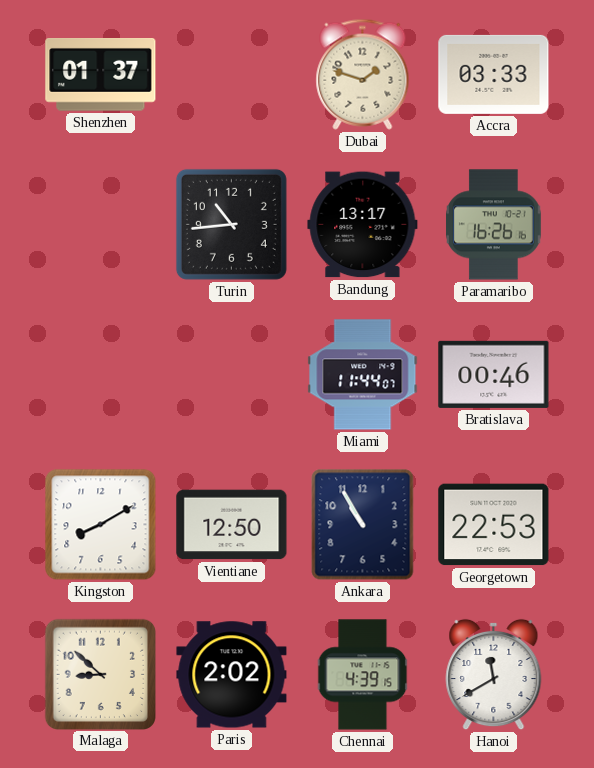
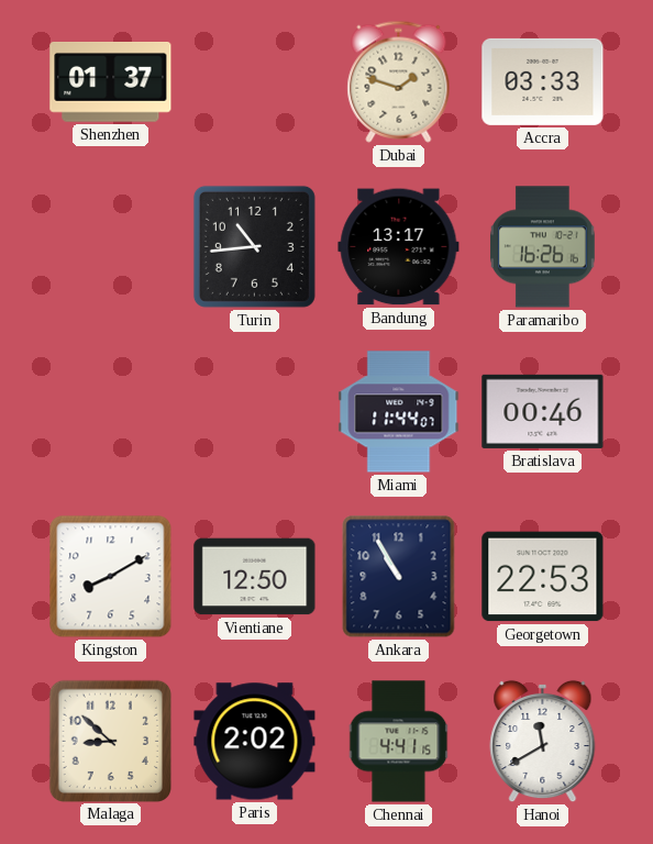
Chennai: 4:39 -> 4:41 (399, 742)
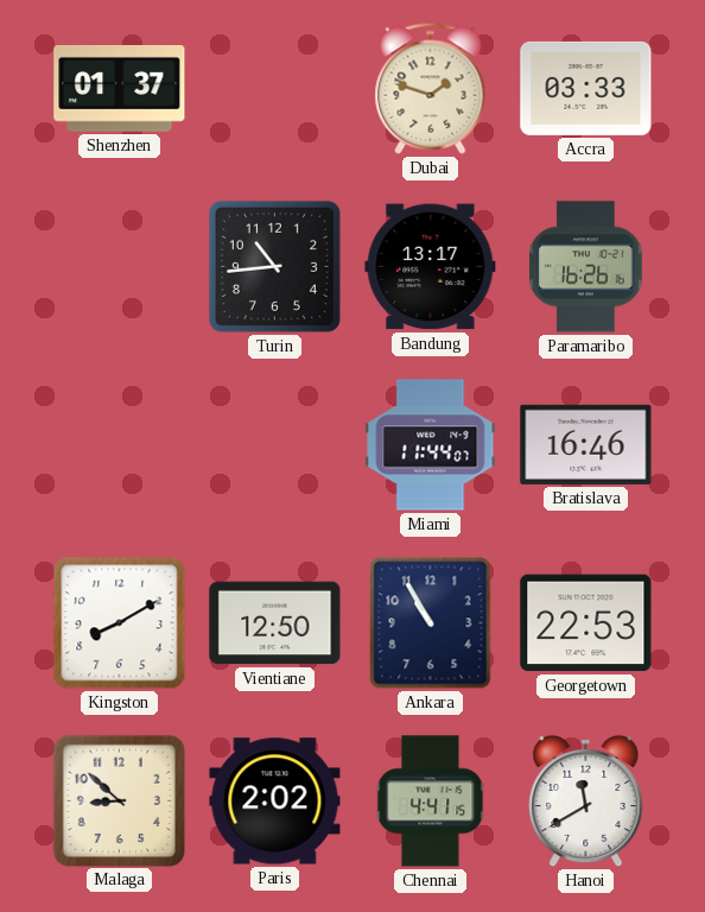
Bratislava: 00:46 -> 16:46 (586, 444)
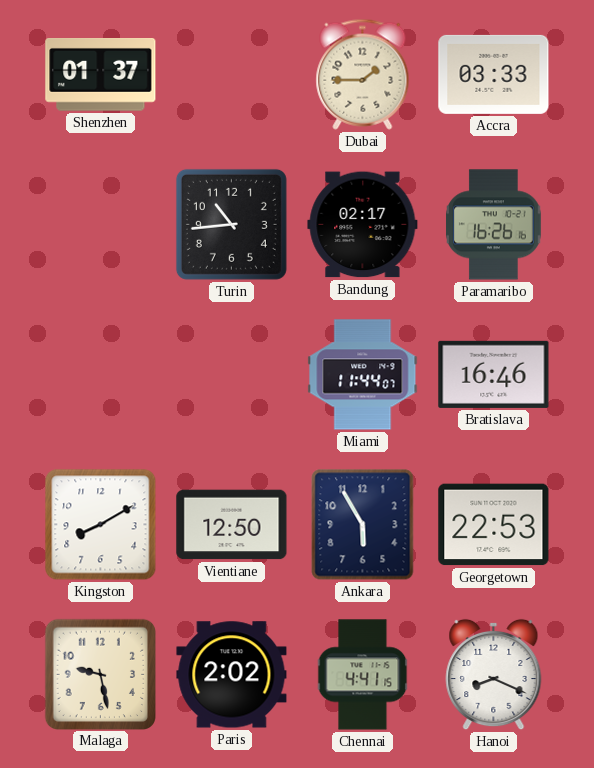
Dubai: 1:48 -> 1:45 (363, 74)
Bandung: 13:17 -> 02:17 (363, 225)
Ankara: 10:55 -> 5:55 (363, 525)
Malaga: 8:52 -> 9:28 (100, 674)
Hanoi: 11:40 -> 8:19 (494, 675)
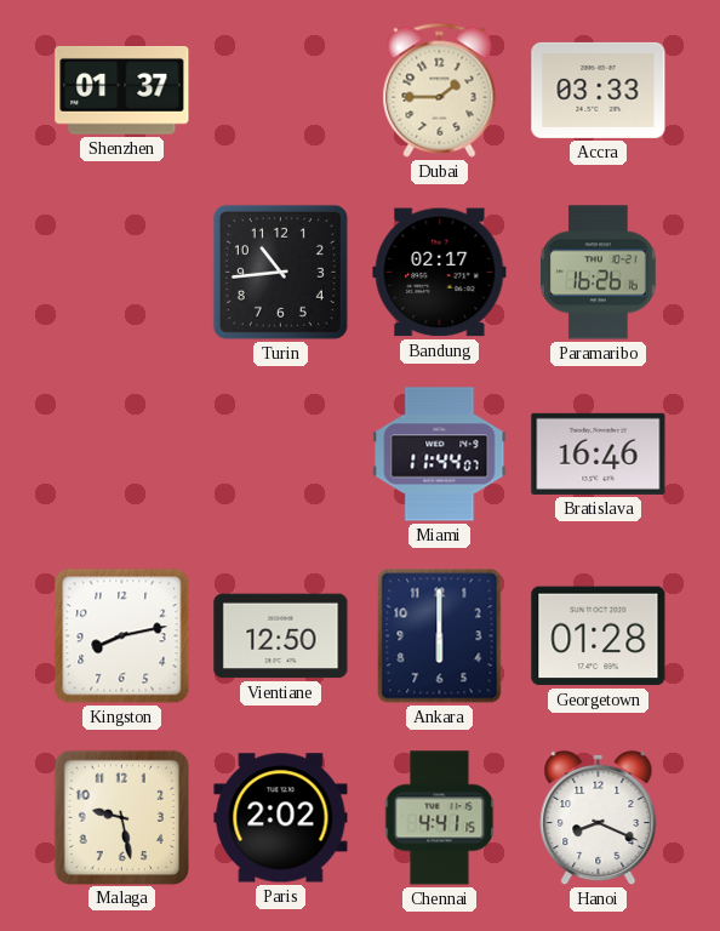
Kingston: 8:10 -> 8:13 (122, 636)
Ankara: 5:55 -> 6:00 (440, 636)
Georgetown: 22:53 -> 01:28 (599, 636)
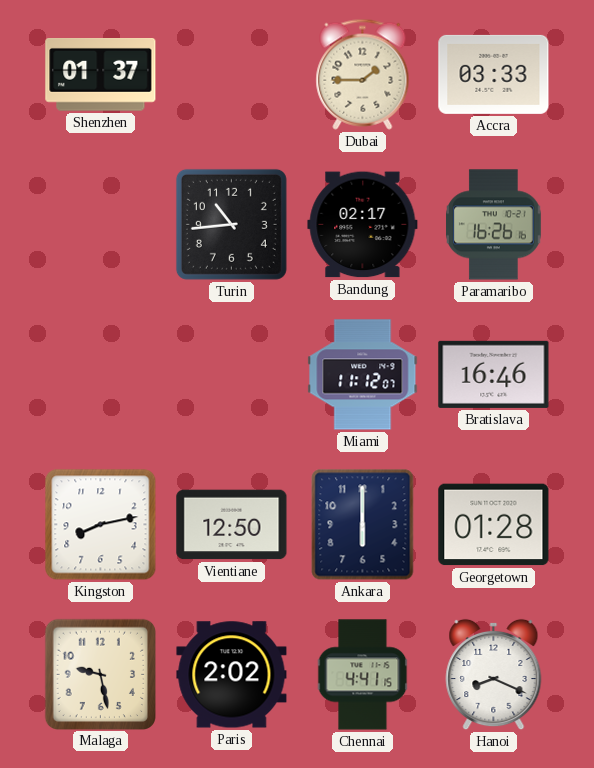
Miami: 11:44 -> 11:12 (363, 375)
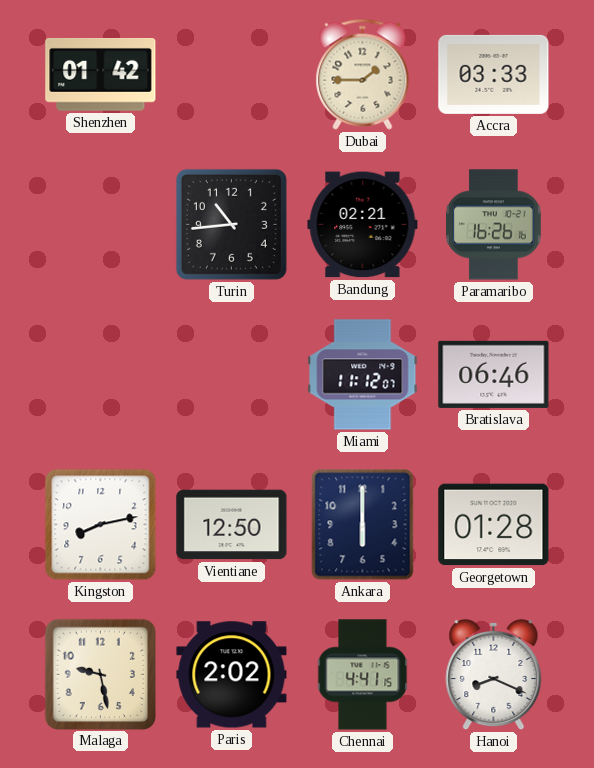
Shenzhen: 01:37 -> 01:42 (101, 75)
Bandung: 02:17 -> 02:21 (363, 225)
Bratislava: 16:46 -> 06:46 (494, 374)
